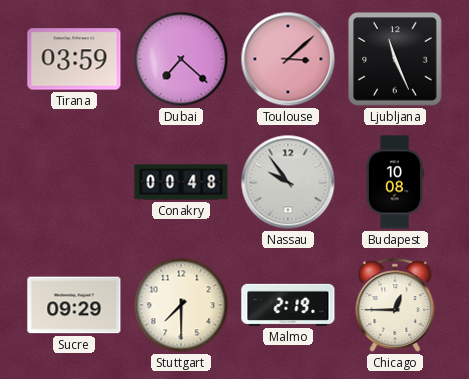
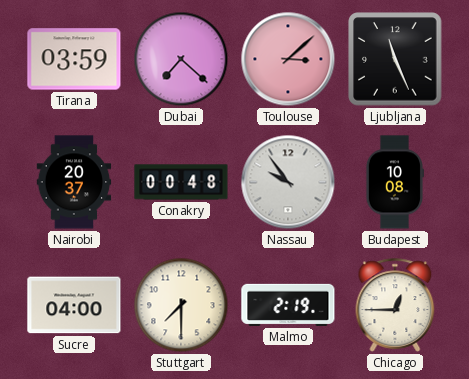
Nairobi: none -> 20:37 (74, 182)
Sucre: 09:29 -> 04:00 (74, 305)
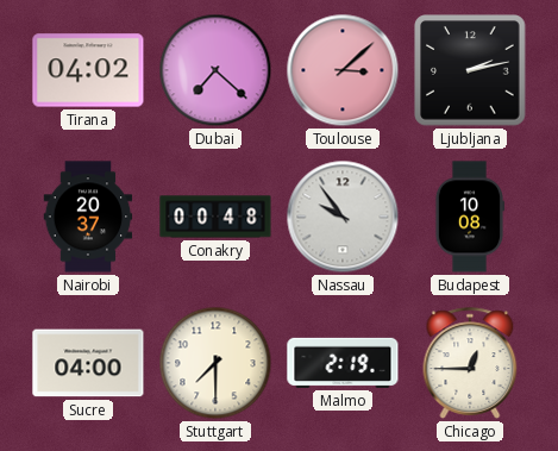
Tirana: 03:59 -> 04:02 (88, 70)
Ljubljana: 11:26 -> 2:13 (470, 70)
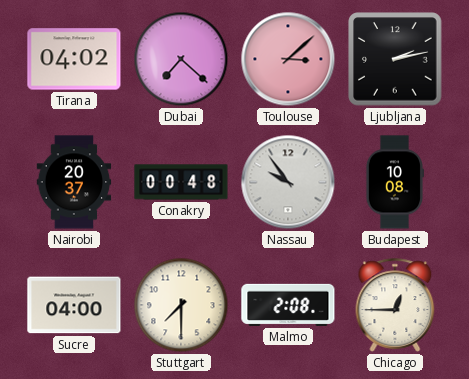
Malmo: 2:19 -> 2:08 (288, 305)
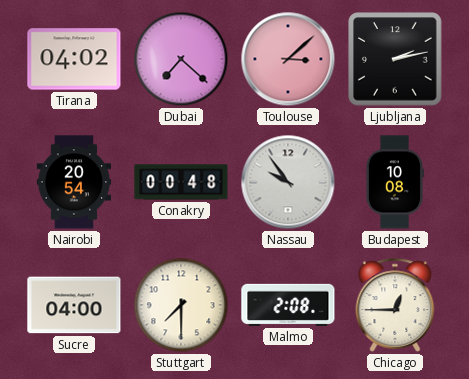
Nairobi: 20:37 -> 20:54 (74, 182)
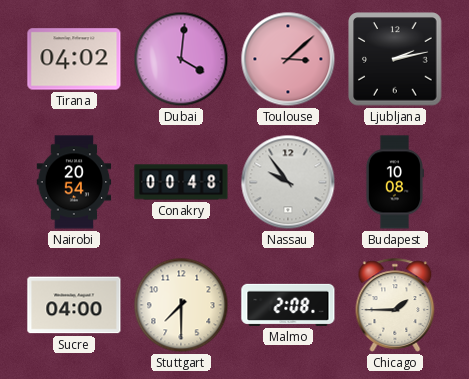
Dubai: 7:22 -> 4:01 (181, 59)
Chicago: 12:45 -> 1:45 (395, 305)
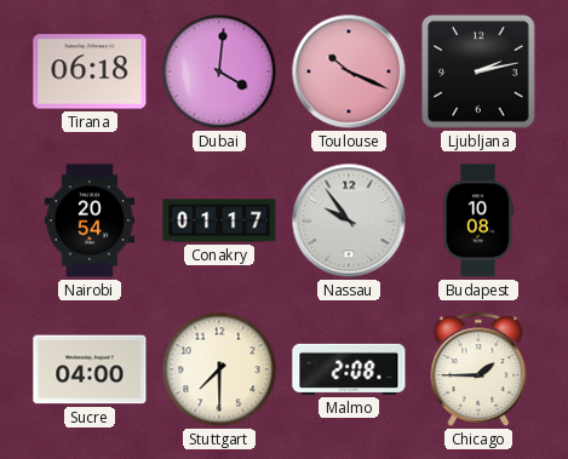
Tirana: 04:02 -> 06:18 (90, 71)
Toulouse: 3:08 -> 10:19 (349, 71)
Conakry: 00:48 -> 01:17 (219, 220)
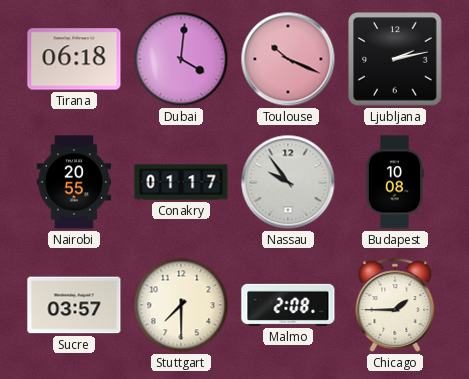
Nairobi: 20:54 -> 20:55 (74, 182)
Sucre: 04:00 -> 03:57 (74, 305)
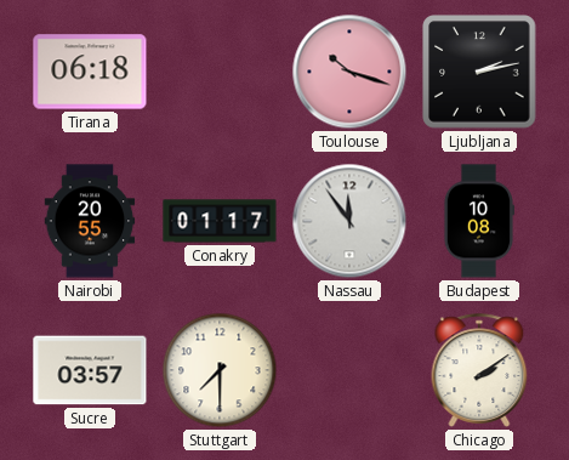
Dubai: 4:01 -> none (181, 59)
Toulouse: 10:19 -> 10:18 (349, 72)
Nassau: 9:54 -> 11:54 (349, 221)
Malmo: 2:08 -> none (288, 305)
Chicago: 1:45 -> 2:09 (479, 370)
